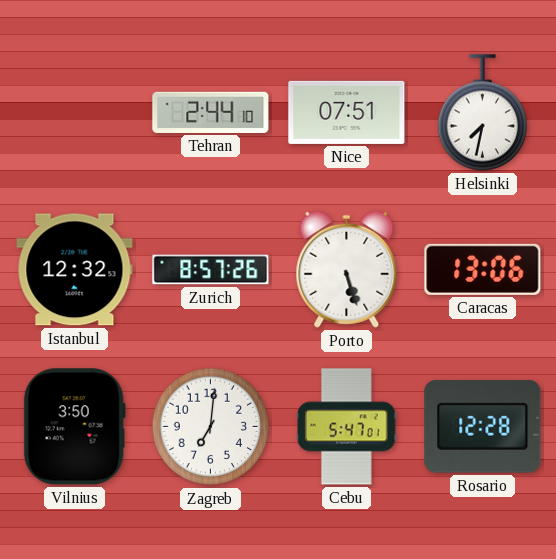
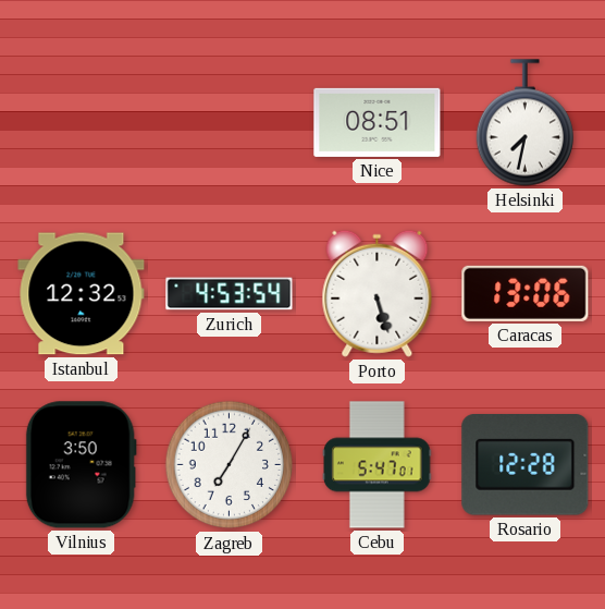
Tehran: 2:44 -> none (211, 112)
Nice: 07:51 -> 08:51 (378, 122)
Zurich: 8:57 -> 4:53 (230, 294)
Zagreb: 7:01 -> 7:05 (230, 465)
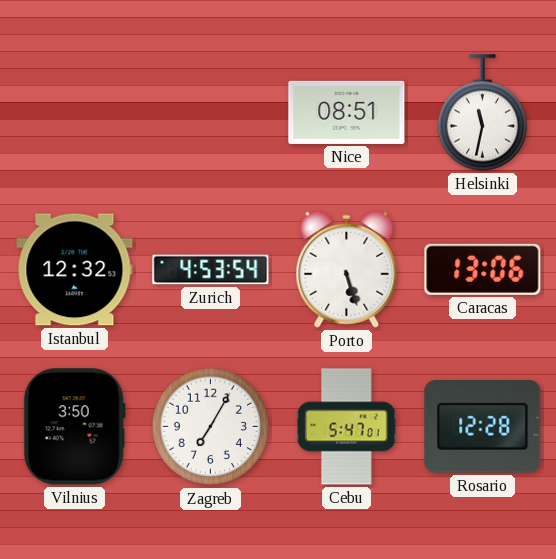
Helsinki: 7:32 -> 11:32 (482, 113)
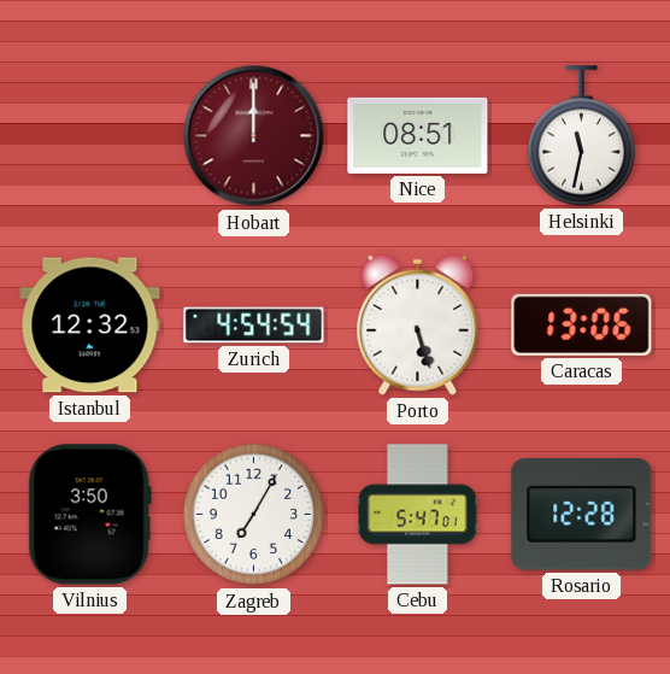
Hobart: none -> 12:00 (254, 136)
Zurich: 4:53 -> 4:54 (254, 326)
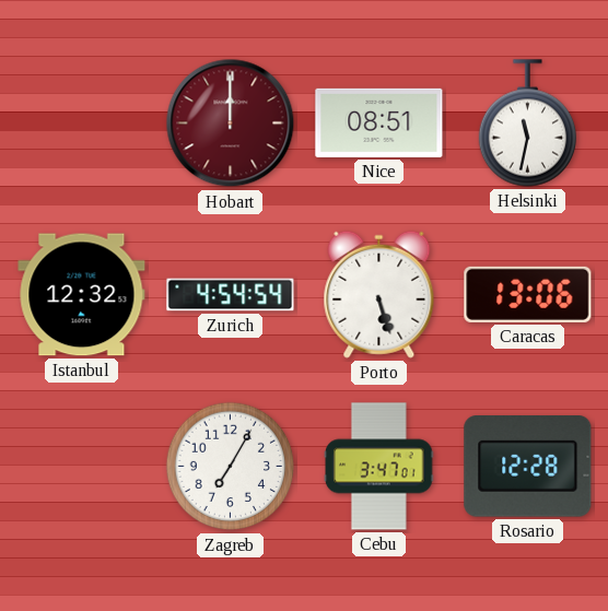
Vilnius: 3:50 -> none (89, 515)
Cebu: 5:47 -> 3:47 (379, 467)
